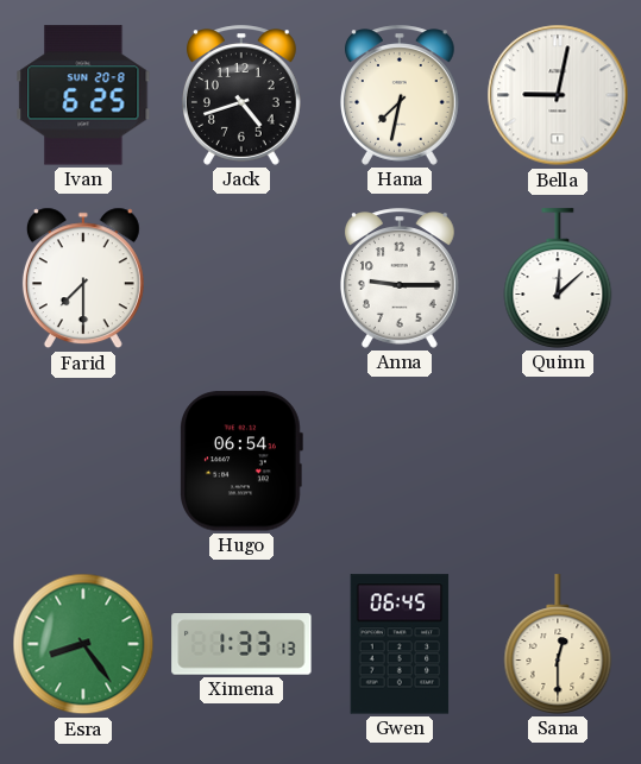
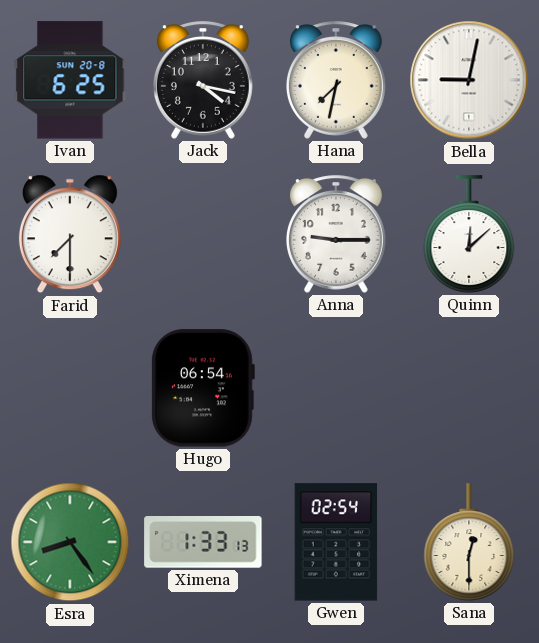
Jack: 4:42 -> 4:17 (203, 80)
Gwen: 06:45 -> 02:54 (336, 542)
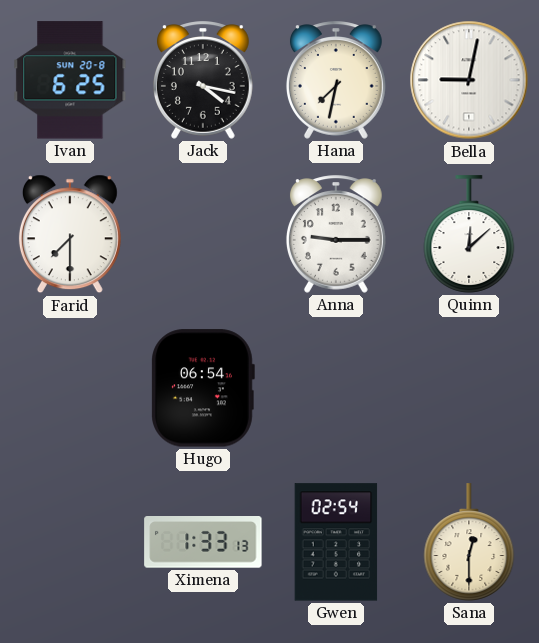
Esra: 8:24 -> none (70, 542)
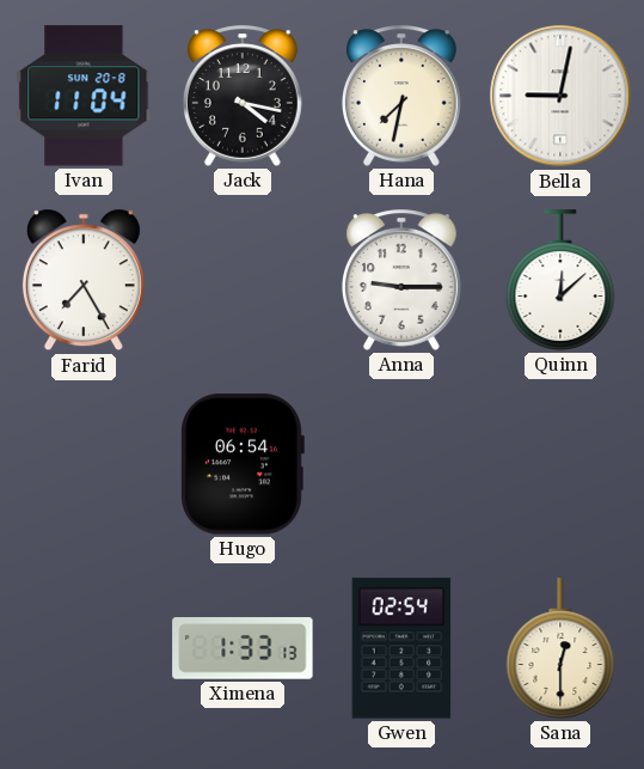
Ivan: 6:25 -> 11:04 (84, 96)
Farid: 7:30 -> 7:25 (84, 280)
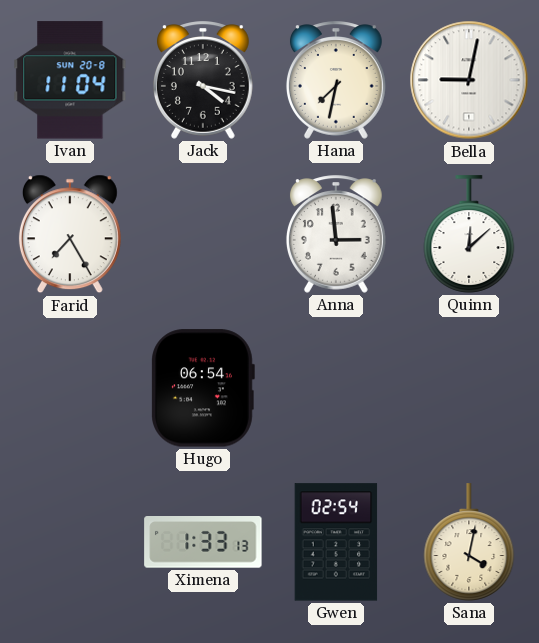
Anna: 9:15 -> 2:59 (336, 234)
Sana: 12:30 -> 4:02 (469, 542)
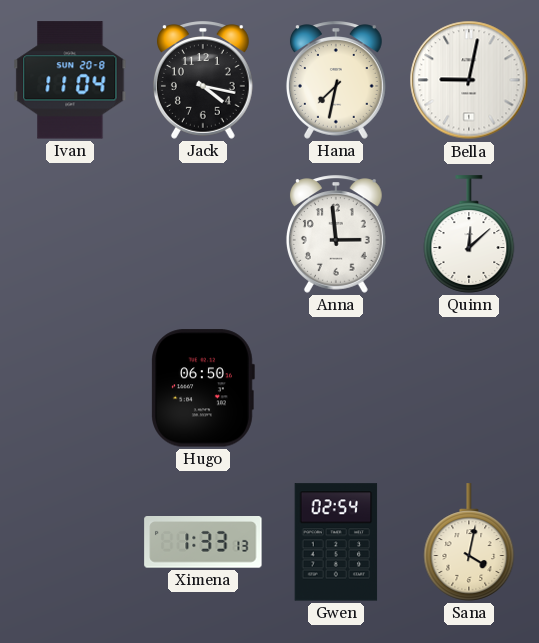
Farid: 7:25 -> none (70, 234)
Hugo: 06:54 -> 06:50 (203, 388)
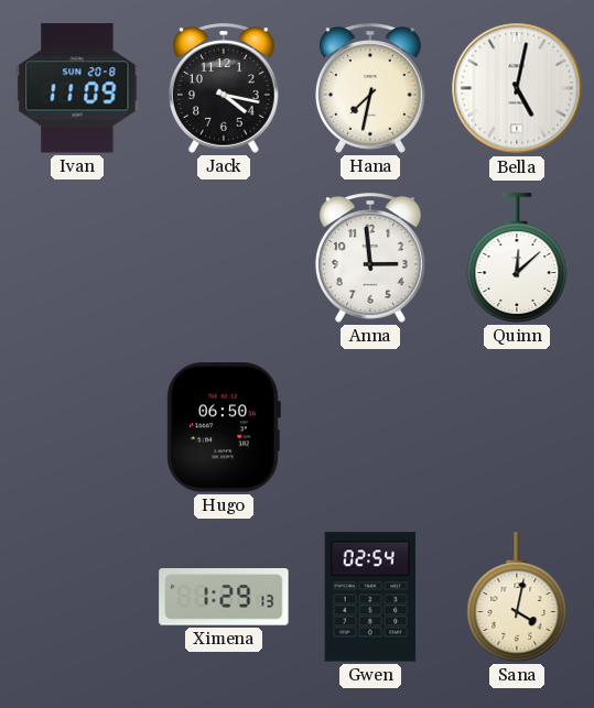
Ivan: 11:04 -> 11:09 (77, 88)
Bella: 9:02 -> 5:02 (517, 88)
Ximena: 1:33 -> 1:29 (224, 598)
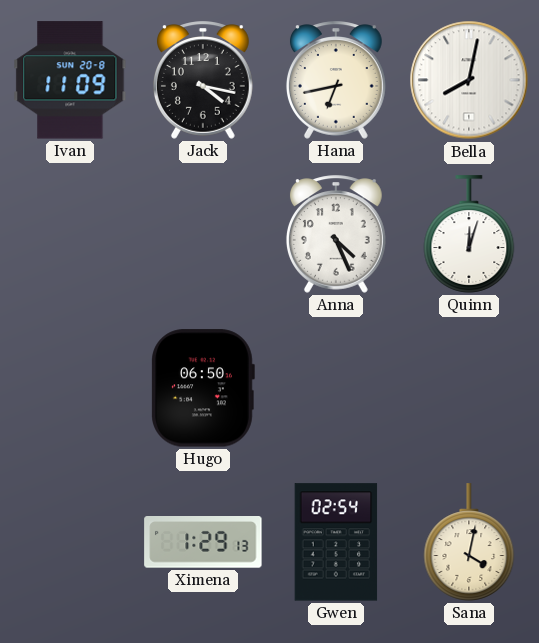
Hana: 7:32 -> 6:43 (336, 80)
Bella: 5:02 -> 8:02 (469, 80)
Anna: 2:59 -> 4:26 (336, 234)
Quinn: 12:08 -> 12:03 (469, 234)
